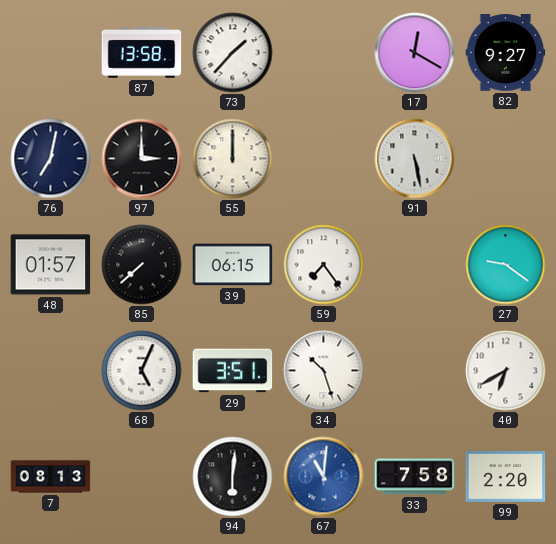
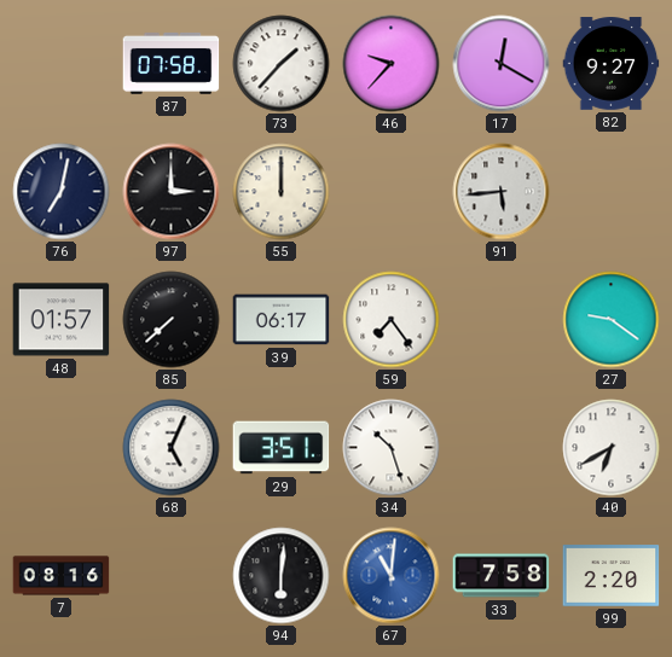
87: 13:58 -> 07:58 (172, 63)
46: none -> 9:37 (392, 64)
91: 5:28 -> 5:44 (502, 192)
39: 06:15 -> 06:17 (282, 320)
7: 08:13 -> 08:16 (62, 576)
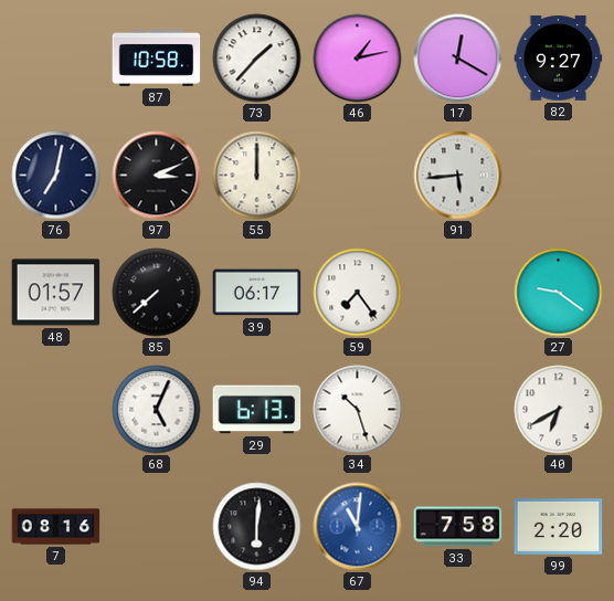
87: 07:58 -> 10:58 (157, 57)
46: 9:37 -> 1:13 (358, 59)
97: 3:00 -> 3:11 (157, 176)
29: 3:51 -> 6:13 (257, 410)
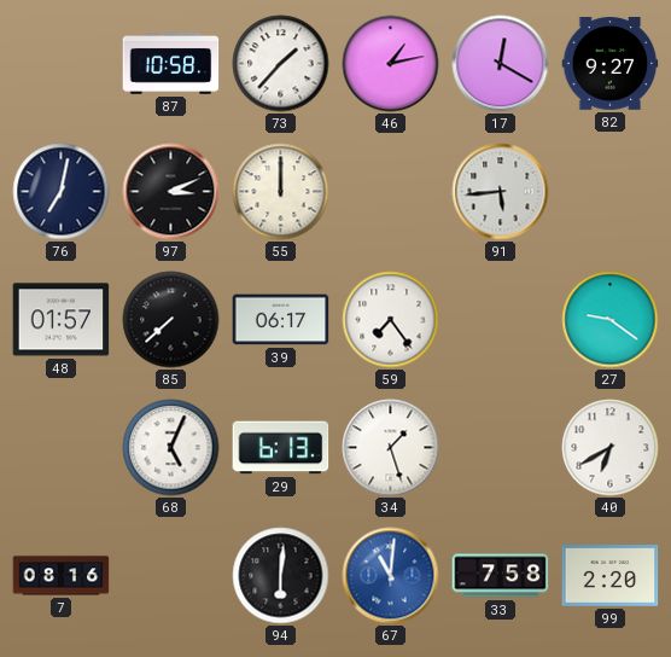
34: 10:27 -> 1:27 (391, 448)
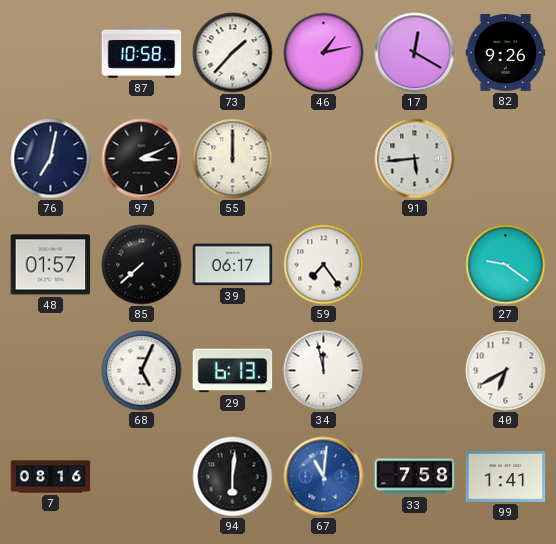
82: 9:27 -> 9:26 (506, 53)
34: 1:27 -> 11:58 (324, 371)
99: 2:20 -> 1:41 (506, 477)
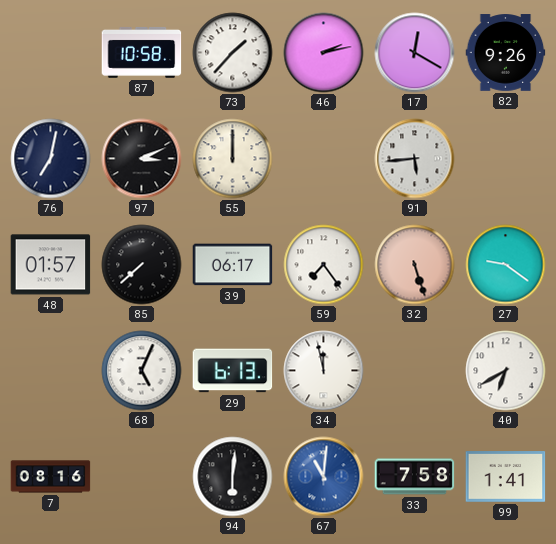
46: 1:13 -> 2:13 (324, 53)
32: none -> 5:27 (415, 265)
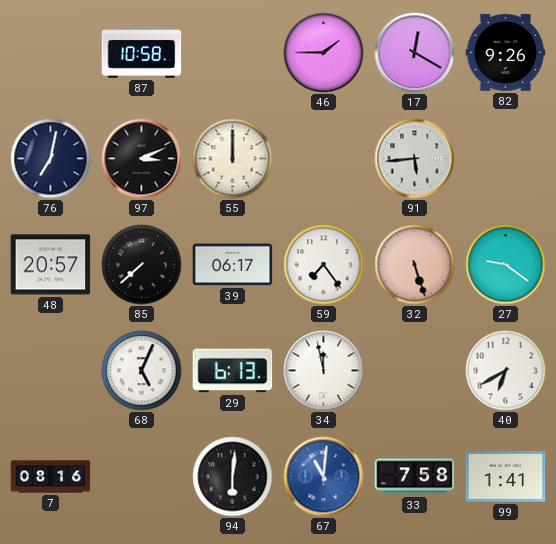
73: 1:37 -> none (233, 53)
46: 2:13 -> 1:45 (324, 53)
48: 01:57 -> 20:57 (51, 265)
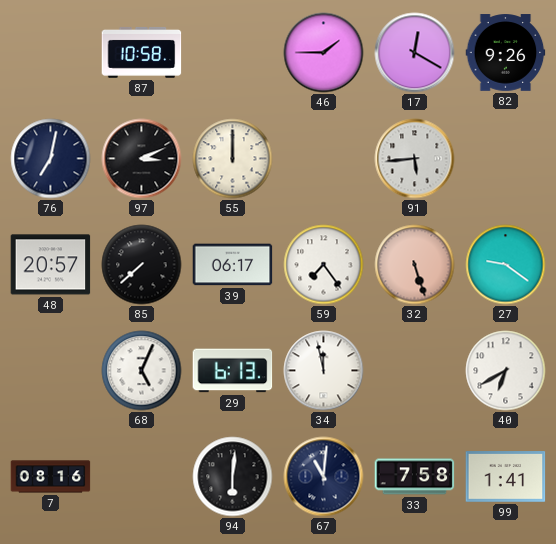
67 dial: blue -> navy (324, 477)
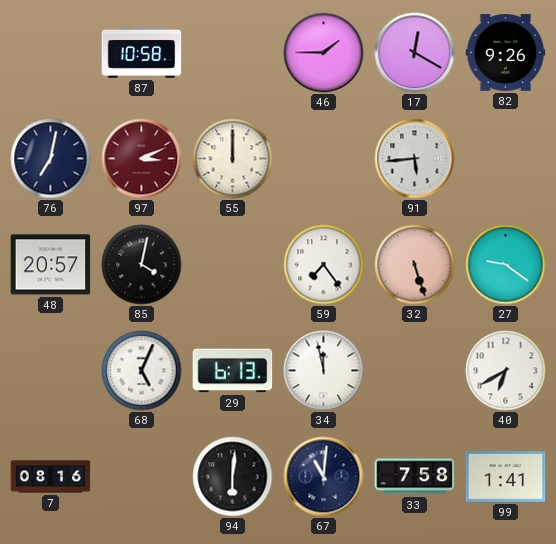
97 dial: black -> burgundy (142, 159)
85: 7:38 -> 4:02 (142, 265)
39: 06:17 -> none (233, 265)
